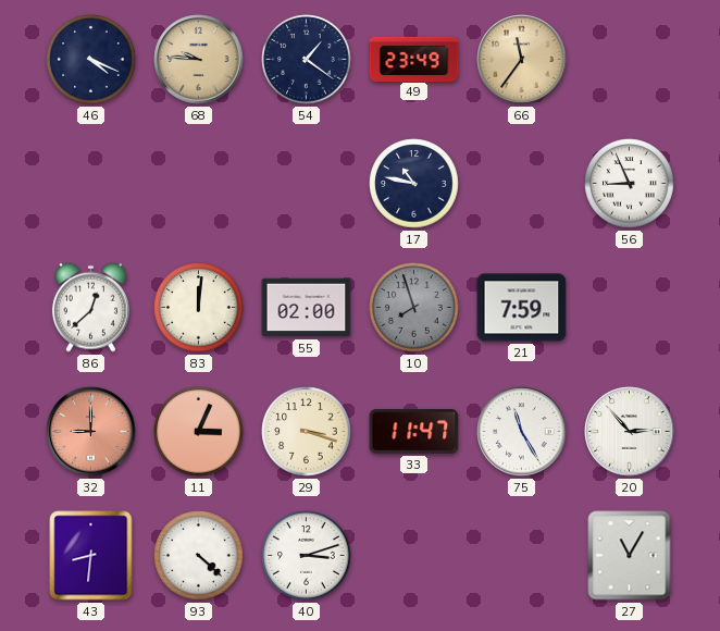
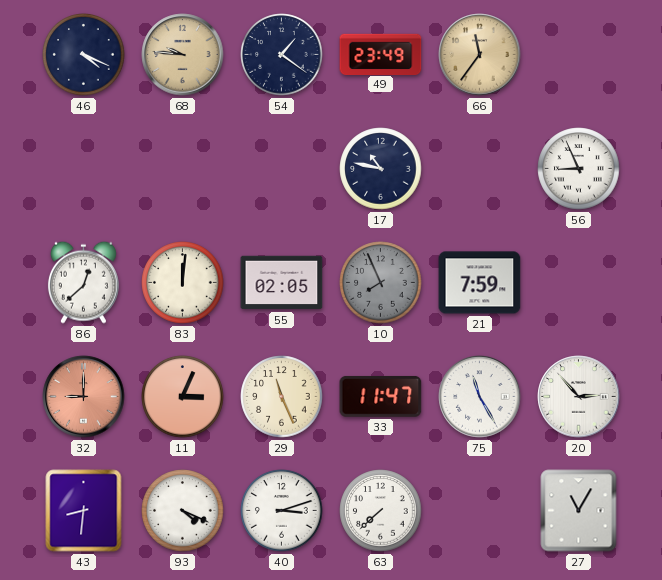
55: 02:00 -> 02:05 (282, 283)
10: 7:57 -> 7:56 (381, 283)
29: 3:18 -> 11:26 (282, 397)
93: 4:22 -> 4:19 (183, 511)
63: none -> 7:38 (381, 511)
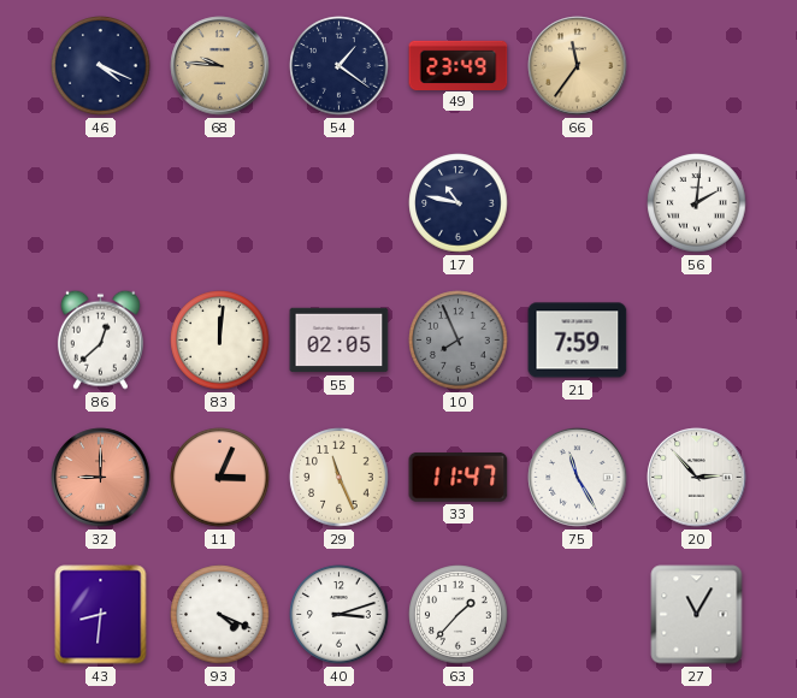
56: 8:56 -> 2:01 (697, 203)
63: 7:38 -> 1:37 (459, 615)
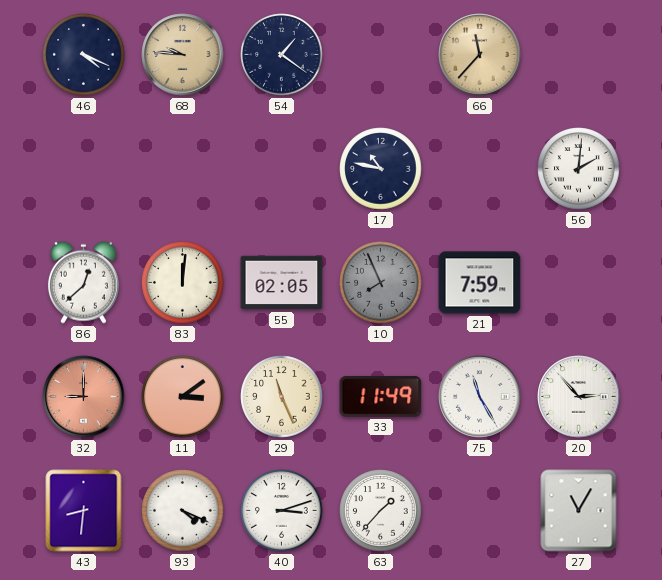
49: 23:49 -> none (459, 65)
66: 11:36 -> 11:37 (480, 55)
11: 3:04 -> 3:09 (183, 397)
33: 11:47 -> 11:49 (381, 396)
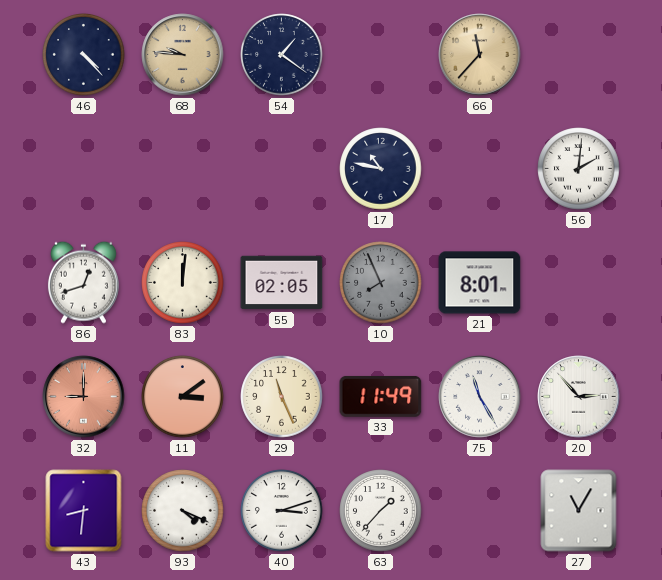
46: 4:19 -> 4:23 (84, 55)
86: 12:38 -> 12:42 (83, 282)
21: 7:59 -> 8:01 (480, 283)
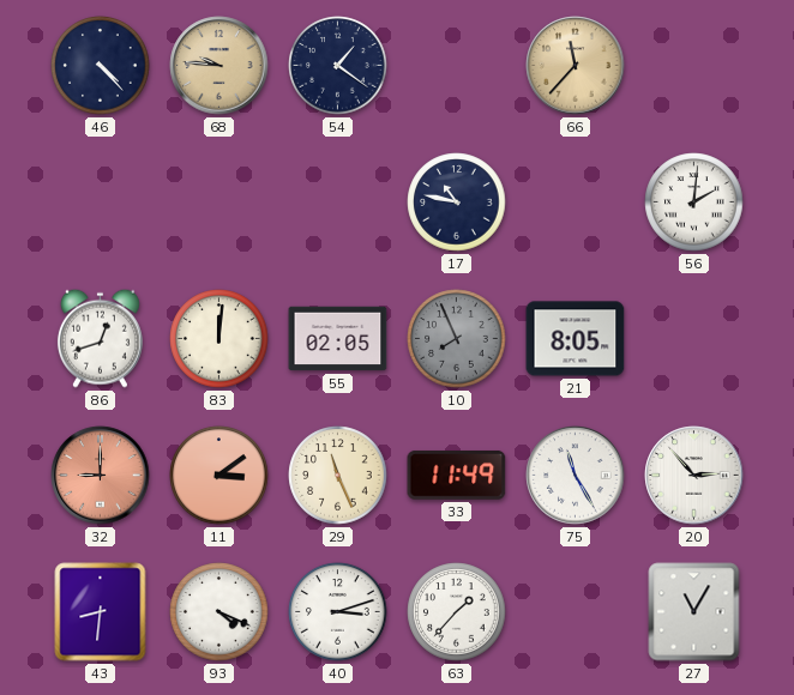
21: 8:01 -> 8:05 (576, 339)
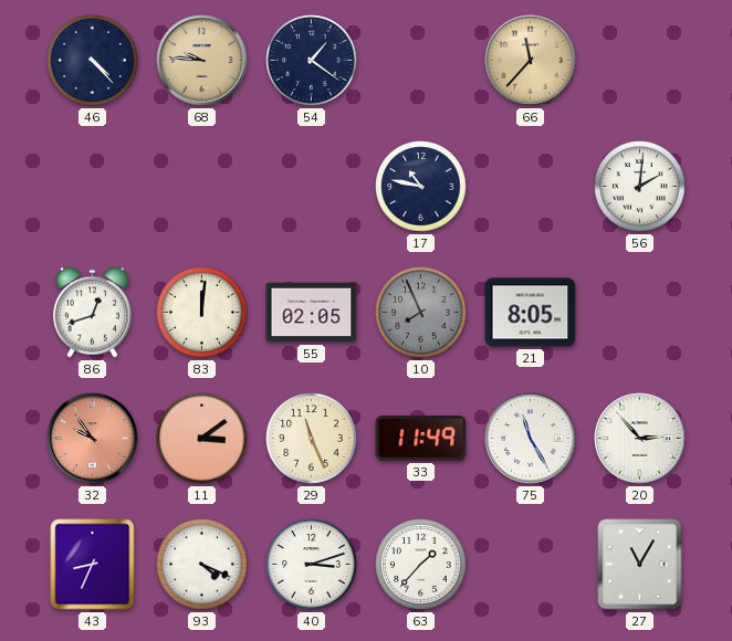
32: 9:00 -> 9:54 (93, 439)
43: 8:31 -> 8:34 (93, 565)
